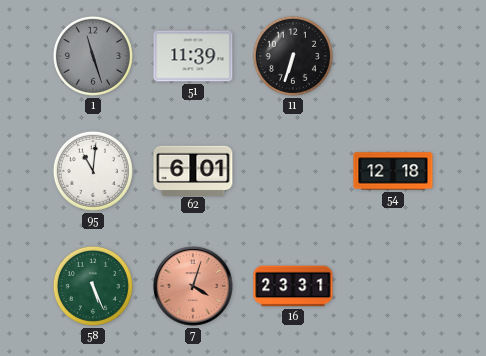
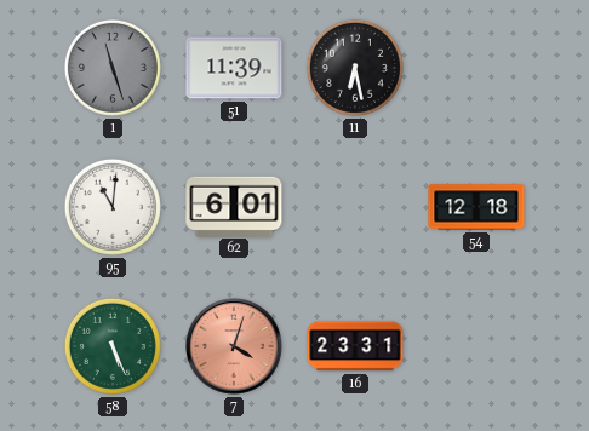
11: 6:33 -> 6:28 (355, 68)
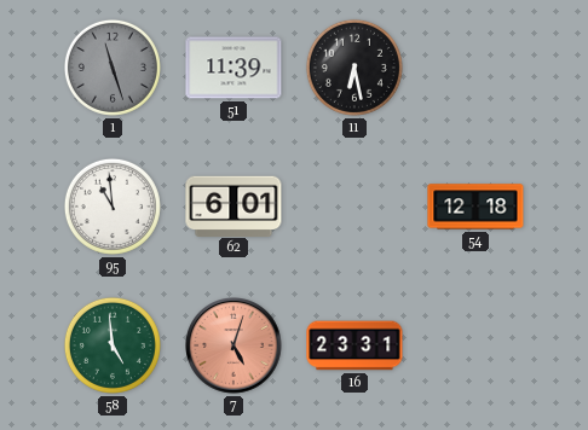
95: 11:01 -> 10:59 (113, 207)
58: 5:26 -> 4:59 (113, 345)
7: 4:03 -> 5:03 (234, 345)
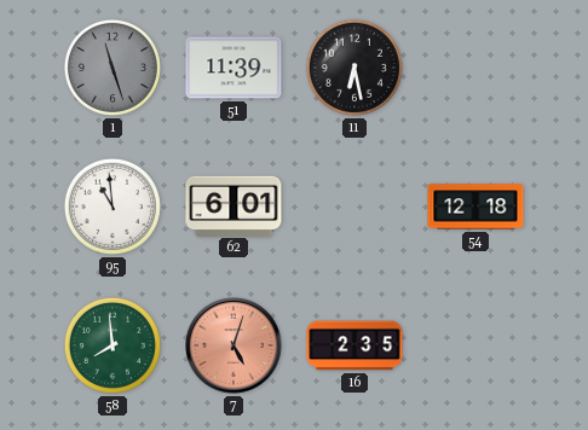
58: 4:59 -> 7:59 (113, 345)
16: 23:31 -> 2:35 (354, 345)
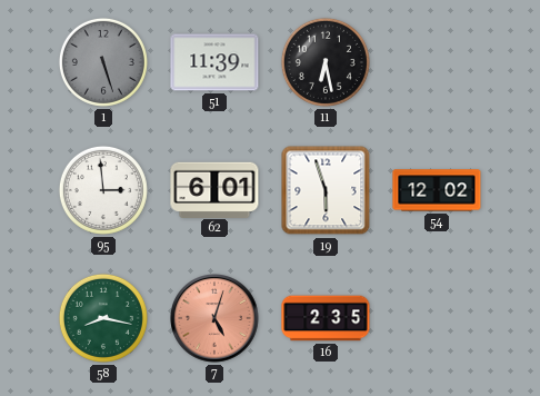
1: 11:27 -> 5:27 (103, 62)
95: 10:59 -> 2:59 (103, 190)
19: none -> 5:57 (326, 190)
54: 12:18 -> 12:02 (437, 190)
58: 7:59 -> 8:17 (103, 318)
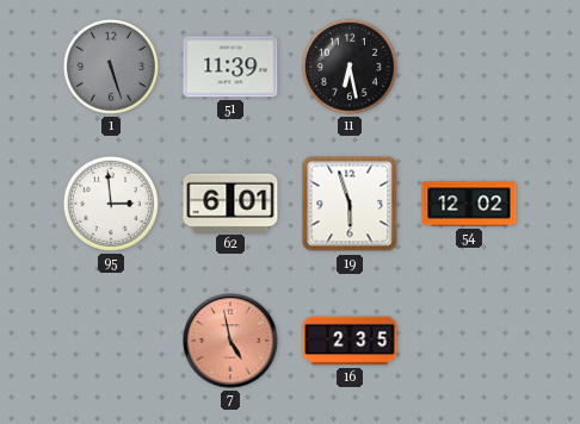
58: 8:17 -> none (103, 318)
7: 5:03 -> 4:58 (230, 341)
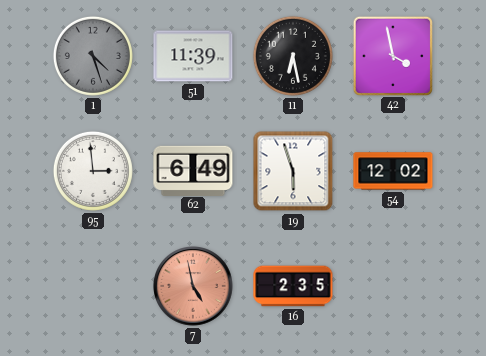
1: 5:27 -> 4:27 (93, 56)
42: none -> 3:58 (392, 55)
62: 6:01 -> 6:49 (193, 170)
